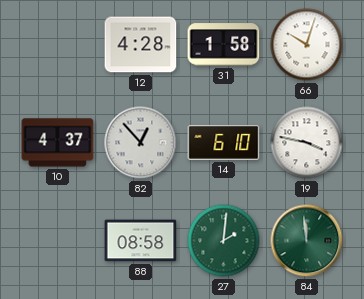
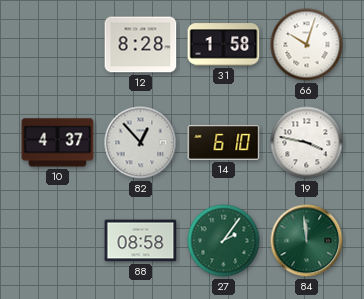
12: 4:28 -> 8:28 (141, 45)
27: 2:01 -> 2:06 (224, 241)
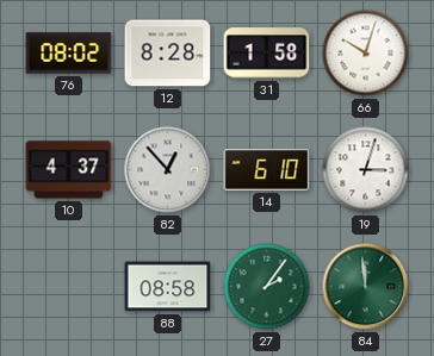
76: none -> 08:02 (69, 54)
19: 3:47 -> 3:03 (366, 170)
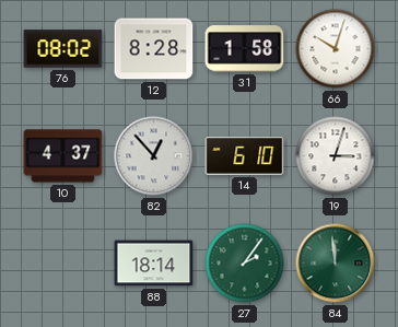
88: 08:58 -> 18:14 (154, 264)
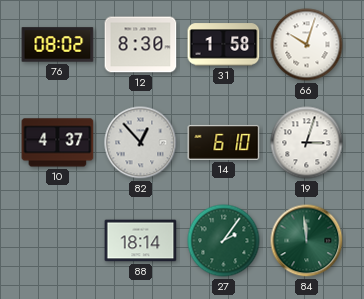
12: 8:28 -> 8:30 (141, 45)
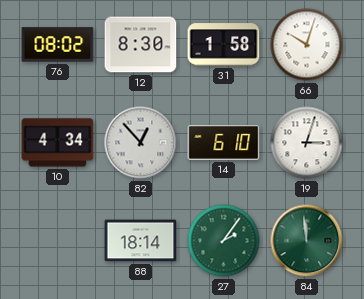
10: 4:37 -> 4:34 (58, 143)
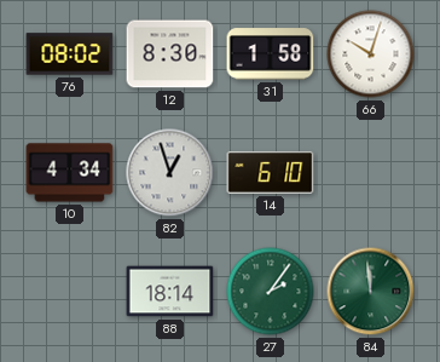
82: 12:53 -> 12:57 (170, 173)
19: 3:03 -> none (307, 143)
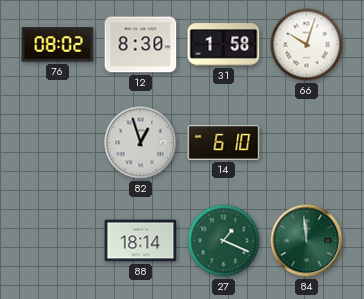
10: 4:34 -> none (70, 173)
27: 2:06 -> 1:19 (224, 241)
